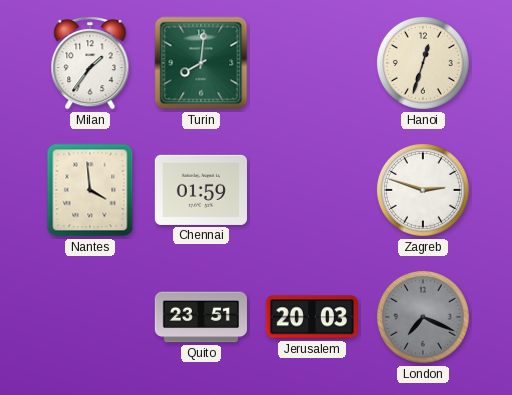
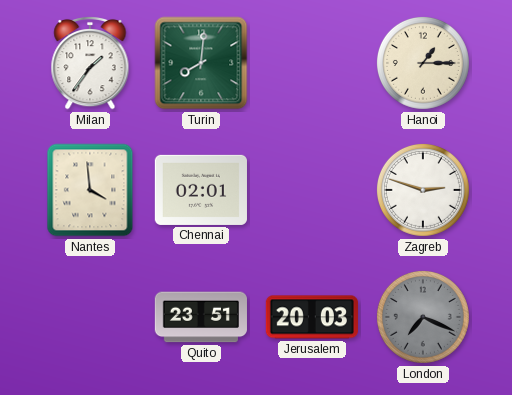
Hanoi: 12:33 -> 1:15 (423, 63)
Chennai: 01:59 -> 02:01 (201, 190)
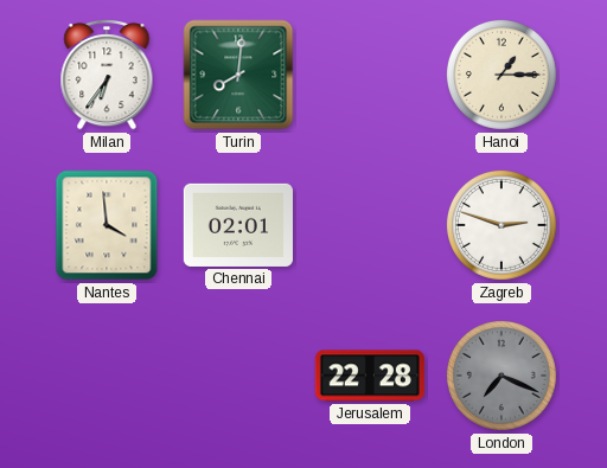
Milan: 1:36 -> 6:36 (107, 75)
Quito: 23:51 -> none (201, 317)
Jerusalem: 20:03 -> 22:28 (370, 376)
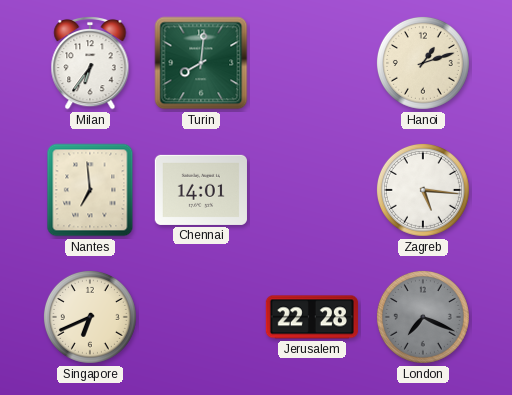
Hanoi: 1:15 -> 1:12 (423, 63)
Nantes: 3:59 -> 6:59 (90, 190)
Chennai: 02:01 -> 14:01 (201, 190)
Zagreb: 2:48 -> 5:16 (423, 190)
Singapore: none -> 6:41 (90, 317)
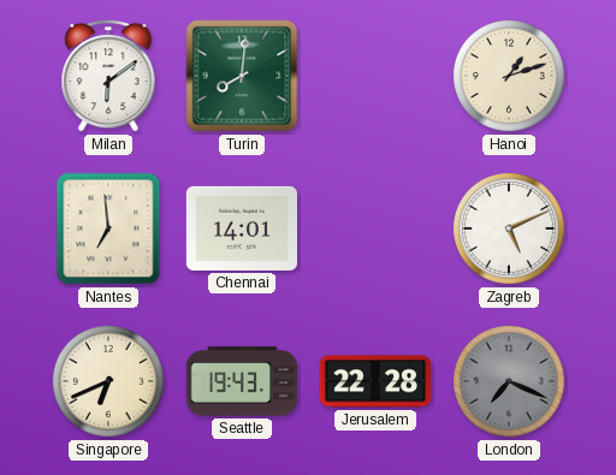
Milan: 6:36 -> 6:09 (108, 76)
Zagreb: 5:16 -> 5:11 (509, 228)
Seattle: none -> 19:43 (242, 381)
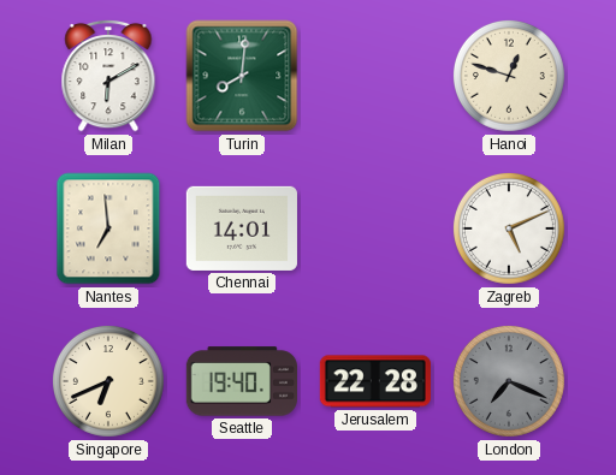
Milan: 6:09 -> 6:10 (108, 76)
Hanoi: 1:12 -> 12:48 (509, 76)
Seattle: 19:43 -> 19:40 (242, 381)
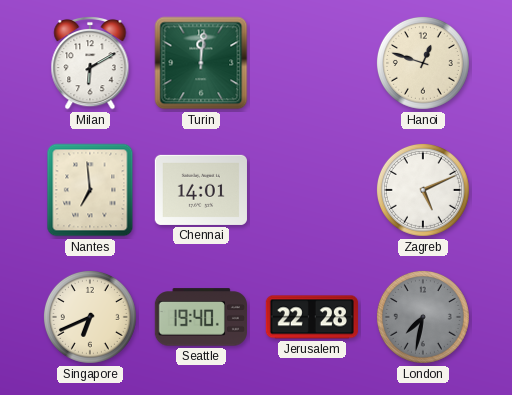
Turin: 8:01 -> 12:01 (201, 63)
London: 7:19 -> 7:32 (423, 317)
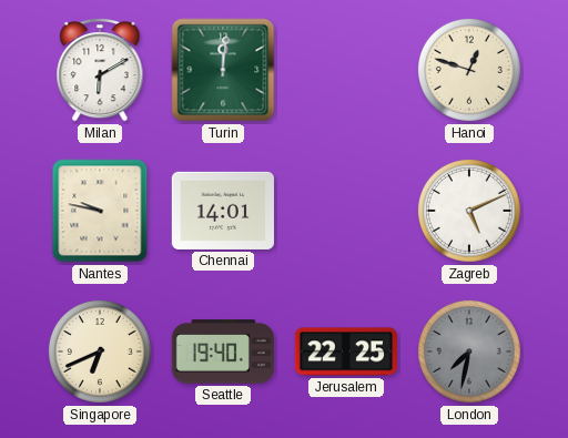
Nantes: 6:59 -> 9:47 (100, 211)
Jerusalem: 22:28 -> 22:25 (346, 352)
